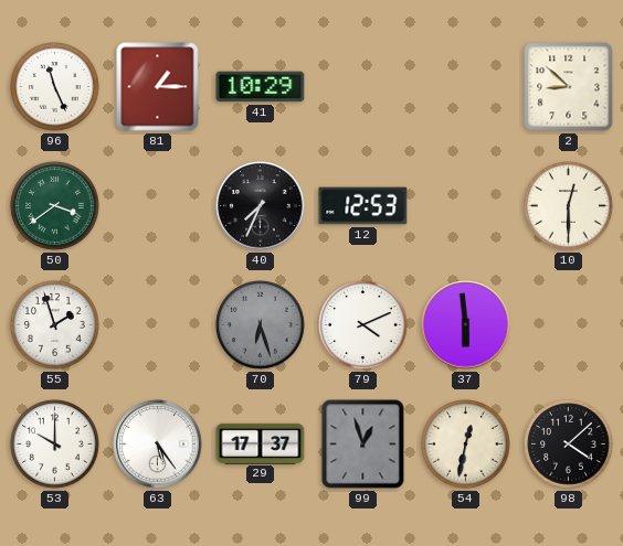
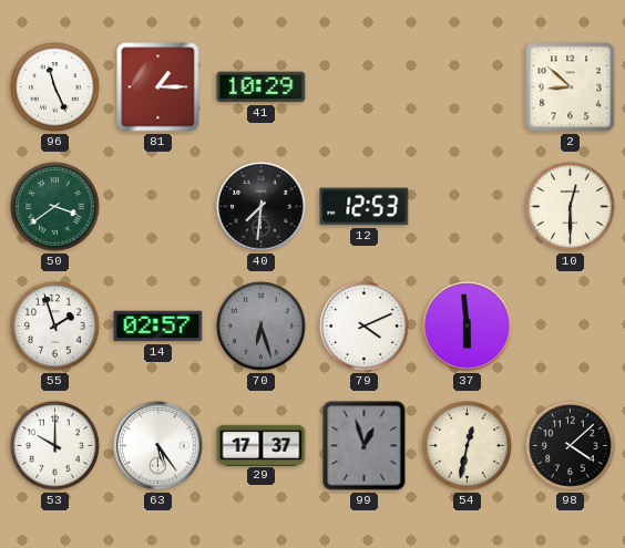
40: 7:34 -> 7:31 (262, 207)
14: none -> 02:57 (158, 327)
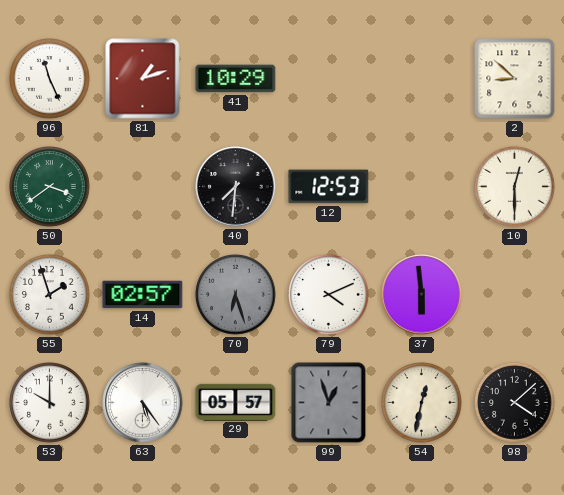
81: 1:15 -> 1:12 (143, 79)
29: 17:37 -> 05:57 (236, 402)
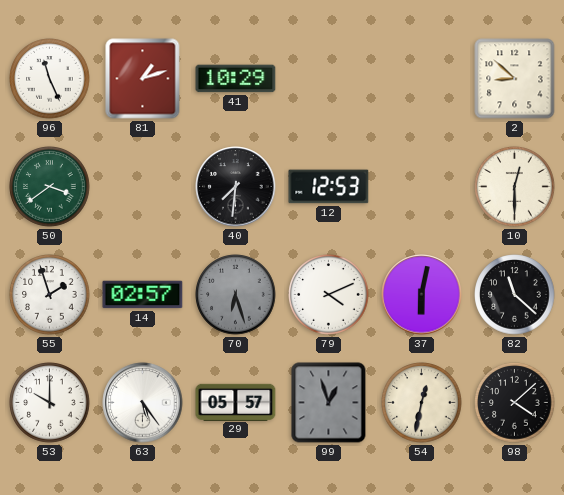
37: 5:59 -> 6:02 (422, 295)
82: none -> 11:22 (515, 295)
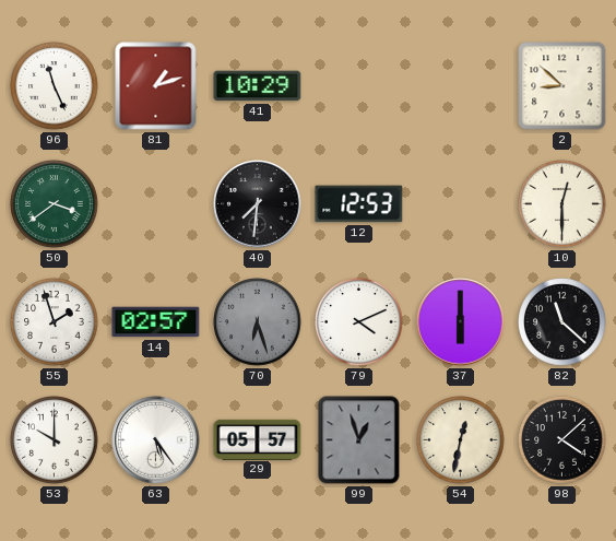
37: 6:02 -> 6:00 (461, 322)
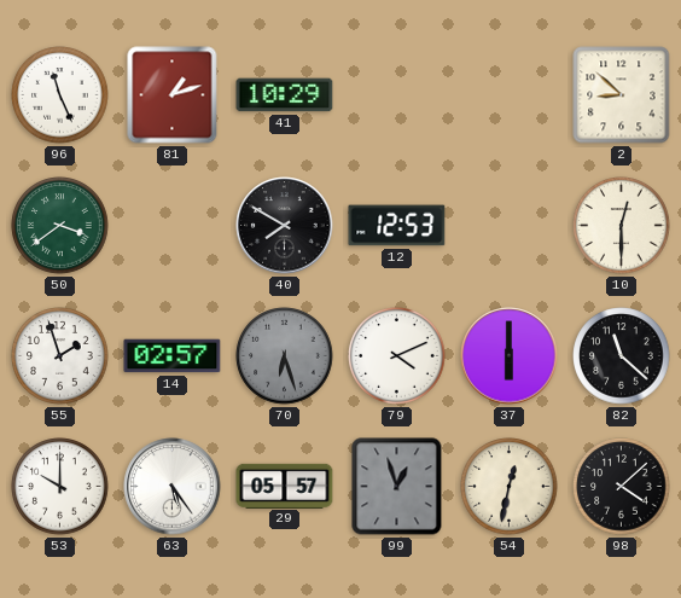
40: 7:31 -> 7:50 (285, 226)
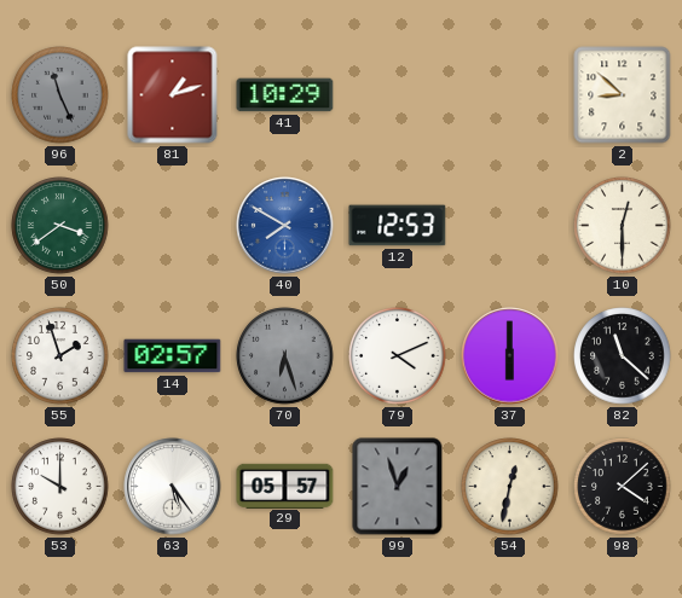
96 dial: white -> grey (60, 95)
40 dial: black -> blue (285, 226)
